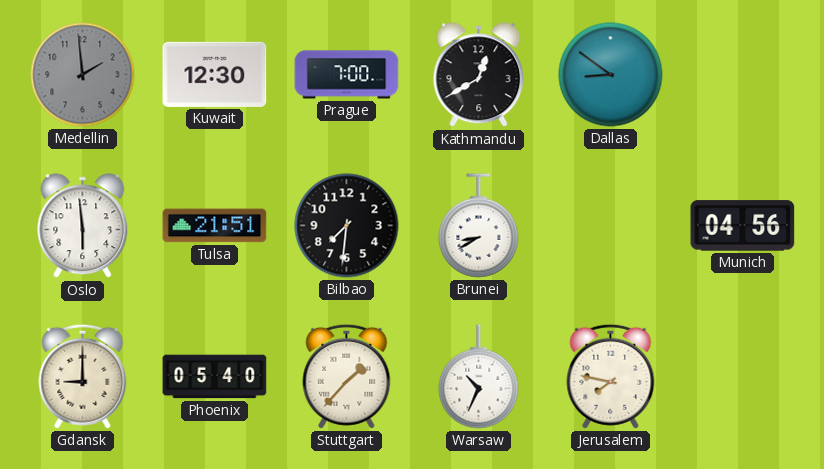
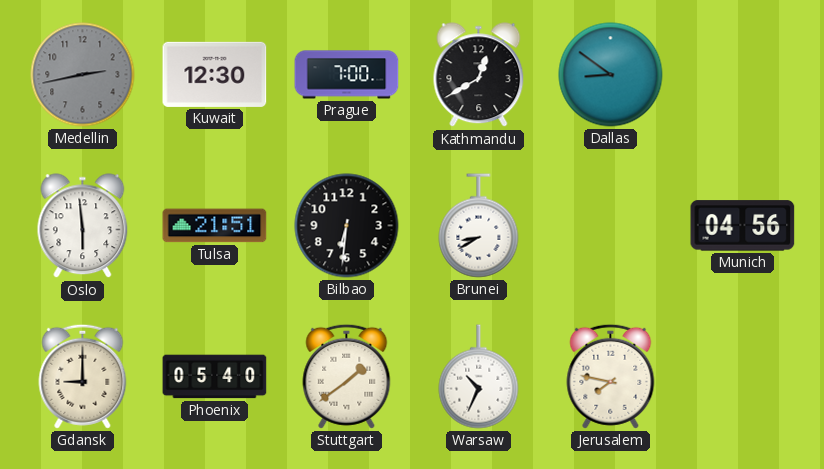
Medellin: 1:59 -> 2:43 (83, 75)
Bilbao: 7:31 -> 6:31 (347, 226)
Stuttgart: 1:37 -> 1:39 (347, 376)
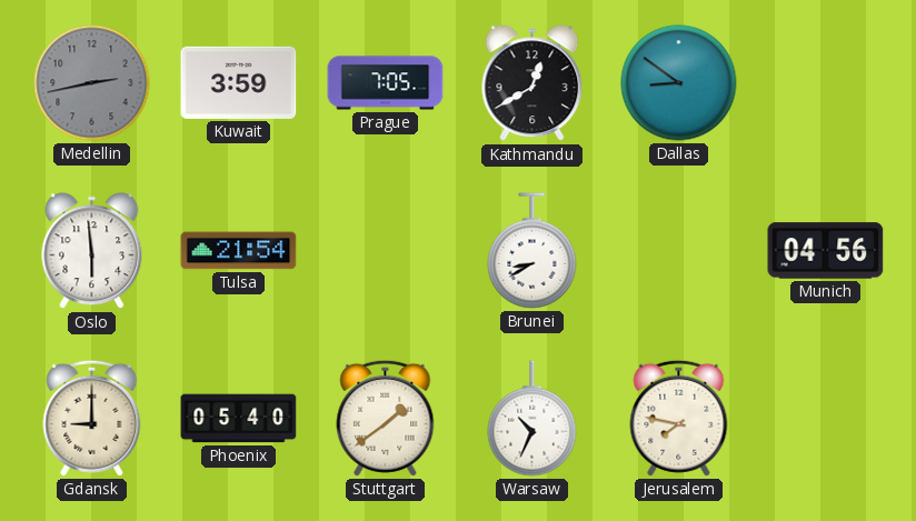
Kuwait: 12:30 -> 3:59 (239, 82)
Prague: 7:00 -> 7:05 (386, 83)
Tulsa: 21:51 -> 21:54 (239, 251)
Bilbao: 6:31 -> none (347, 226)
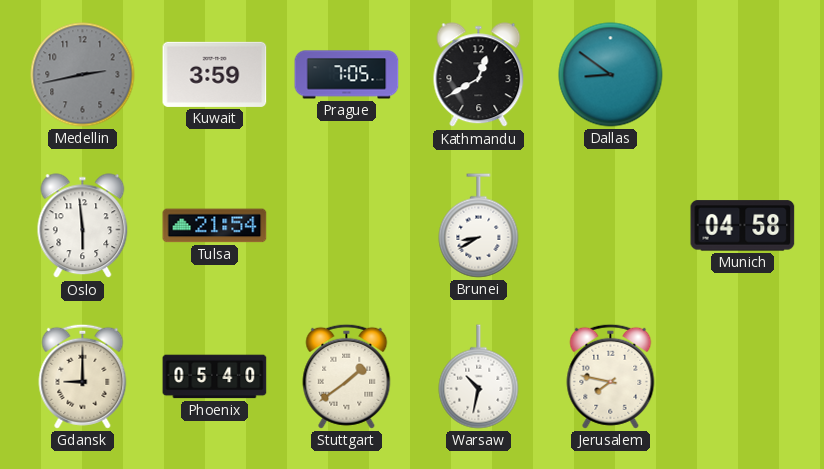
Munich: 04:56 -> 04:58 (743, 226)
Warsaw: 10:34 -> 10:32 (479, 377)
